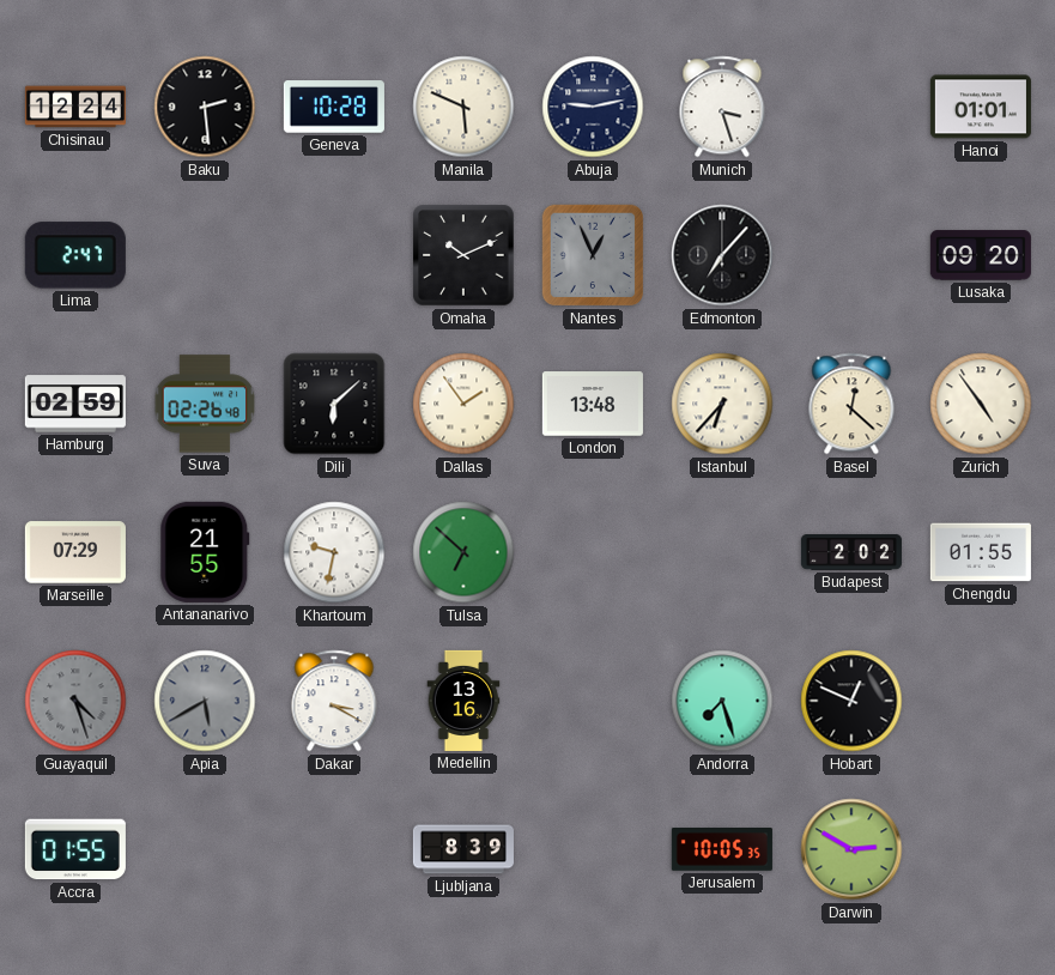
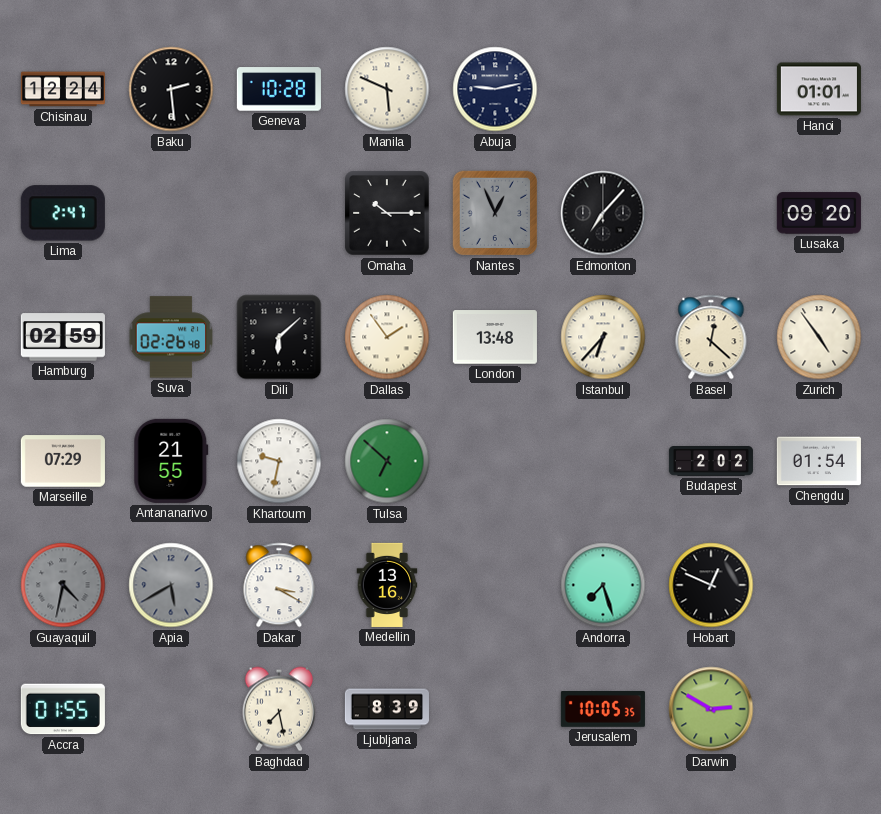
Munich: 3:27 -> none (722, 107)
Omaha: 10:11 -> 10:15 (387, 213)
Chengdu: 01:55 -> 01:54 (819, 461)
Guayaquil: 4:27 -> 4:32 (63, 585)
Baghdad: none -> 7:28 (279, 709)
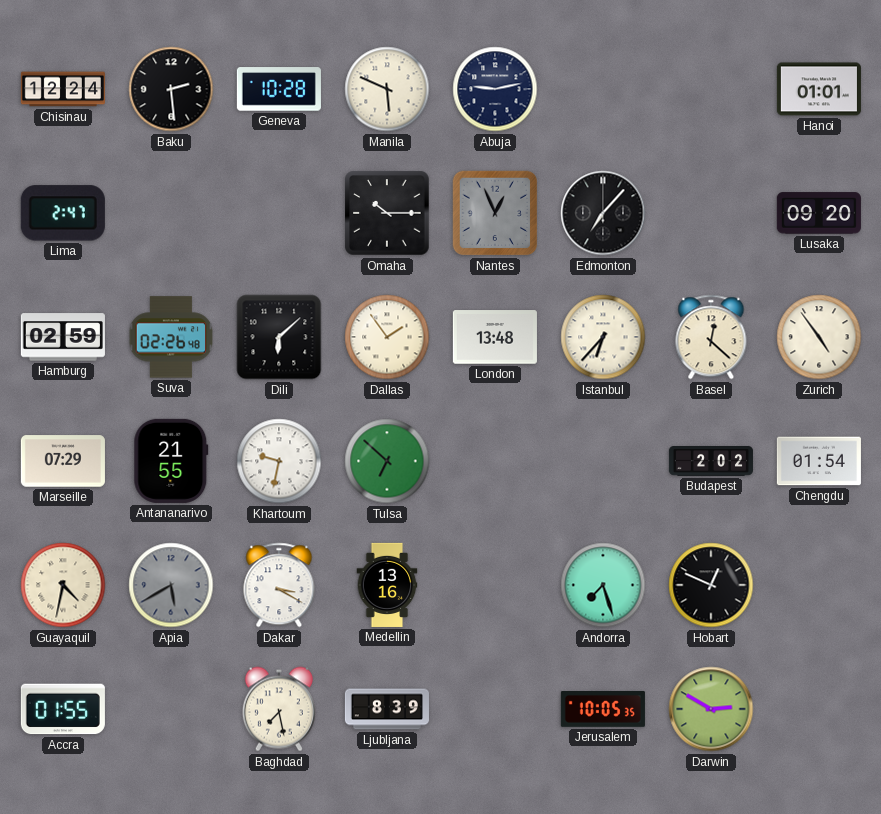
Guayaquil dial: grey -> cream (63, 585)
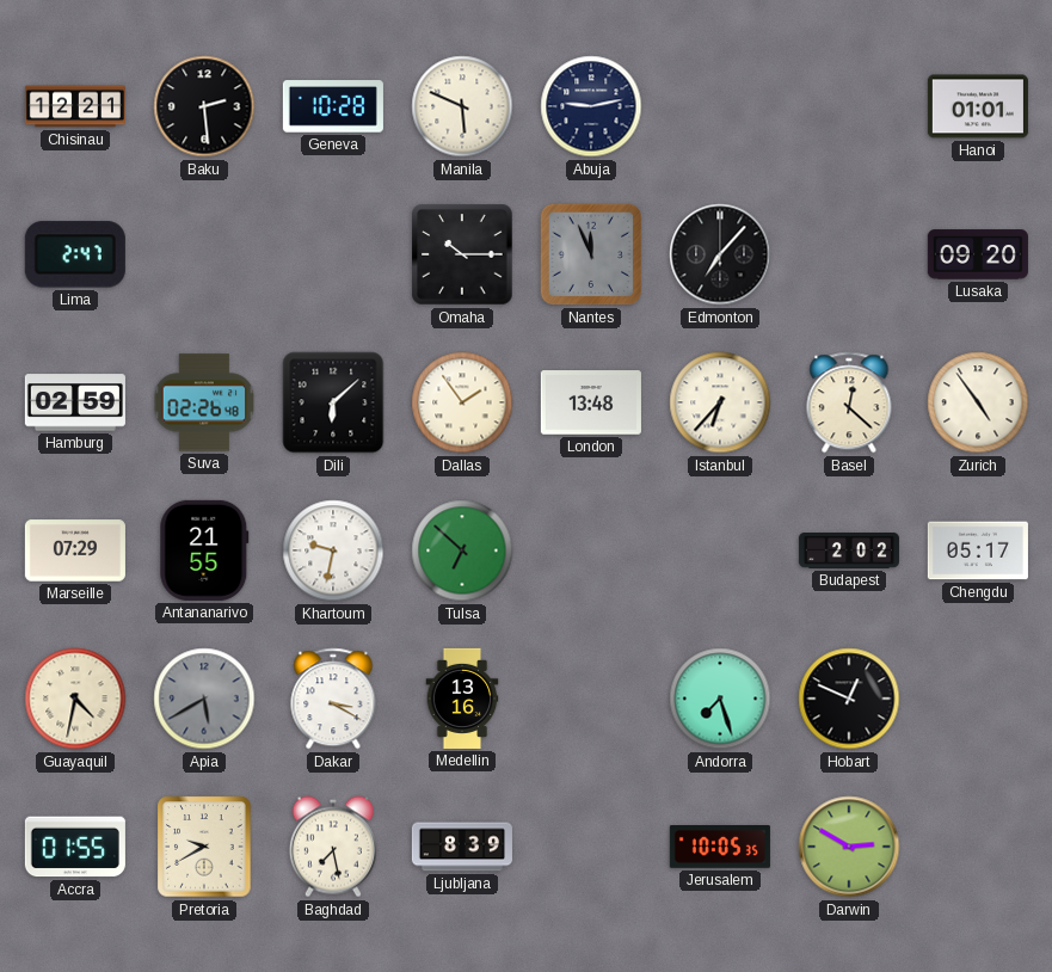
Chisinau: 12:24 -> 12:21 (75, 106)
Nantes: 12:56 -> 11:56 (591, 254)
Chengdu: 01:54 -> 05:17 (978, 550)
Pretoria: none -> 9:40 (204, 847)
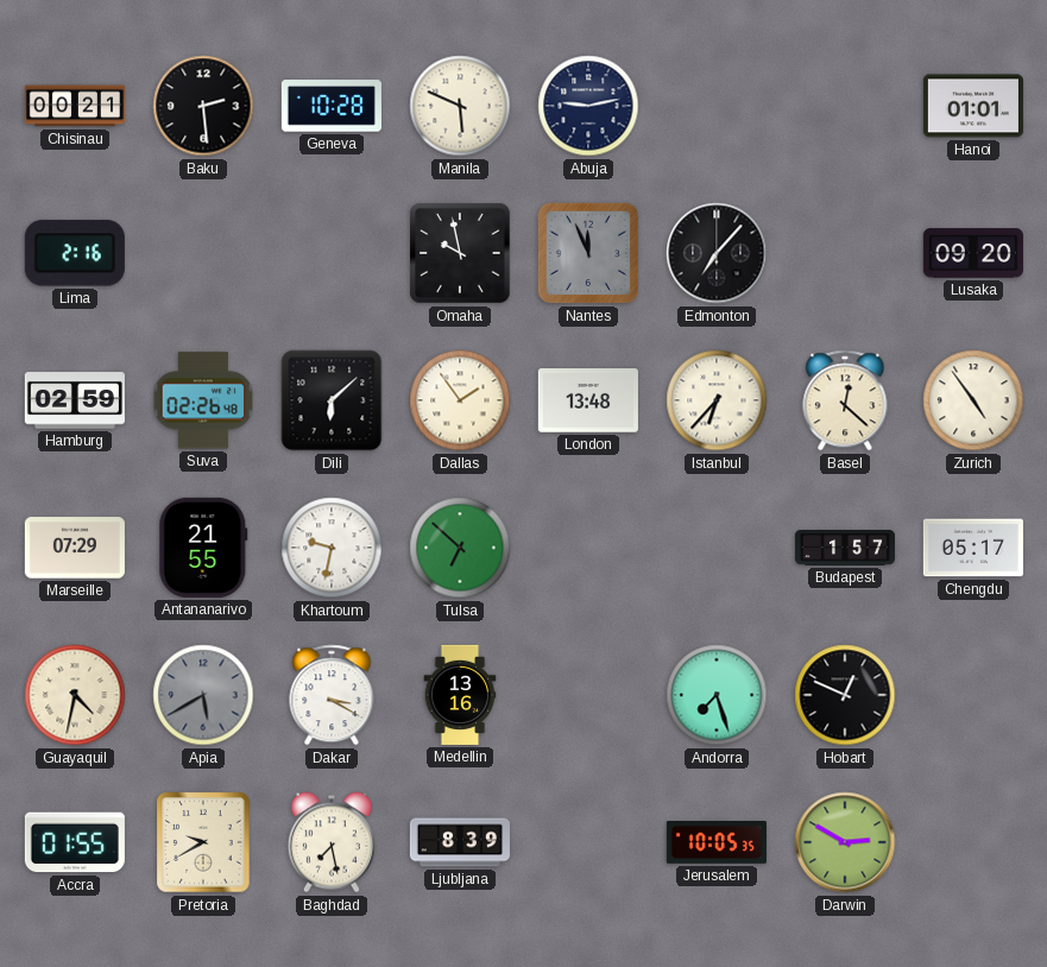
Chisinau: 12:21 -> 00:21 (75, 106)
Lima: 2:47 -> 2:16 (75, 253)
Omaha: 10:15 -> 9:58 (460, 253)
Budapest: 2:02 -> 1:57 (844, 549)
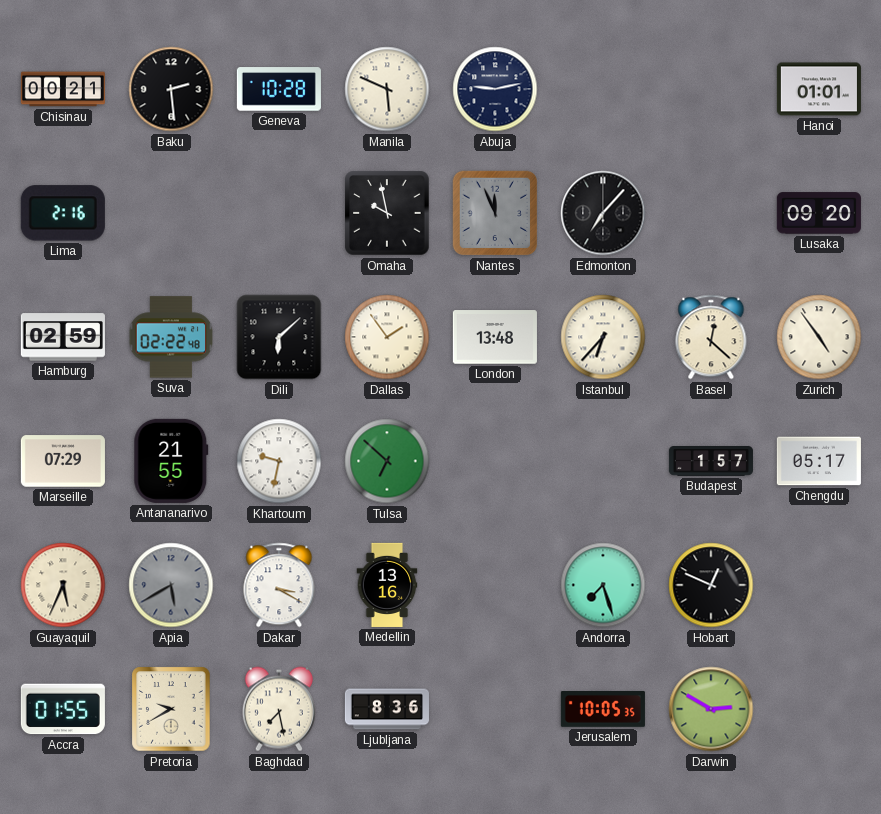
Suva: 02:26 -> 02:22 (171, 337)
Guayaquil: 4:32 -> 5:34 (63, 585)
Ljubljana: 8:39 -> 8:36 (387, 709)
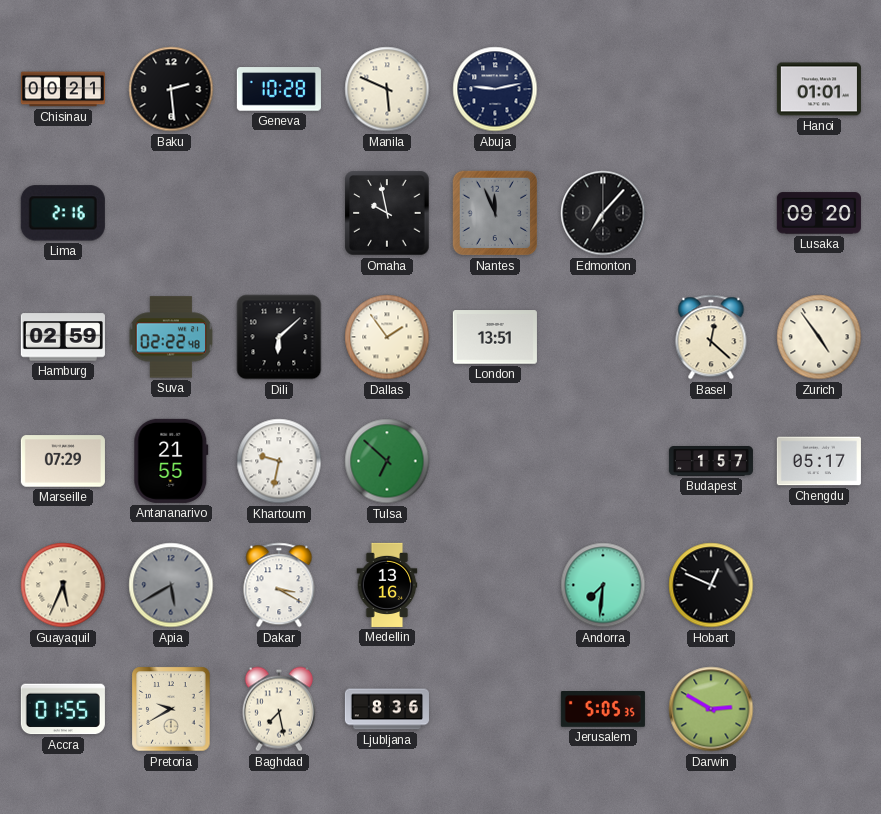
London: 13:48 -> 13:51 (495, 337)
Istanbul: 6:37 -> none (603, 337)
Andorra: 7:27 -> 7:31 (603, 585)
Jerusalem: 10:05 -> 5:05 (603, 710)
